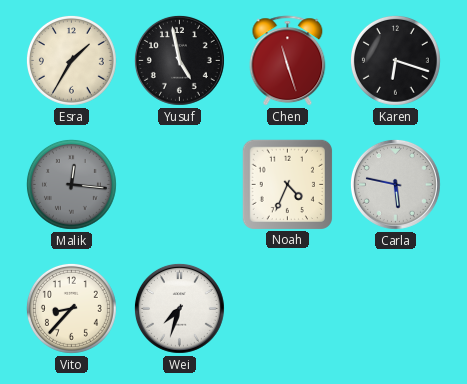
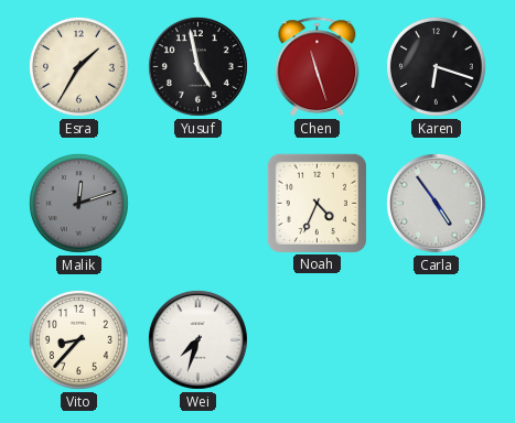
Malik: 12:16 -> 12:12 (78, 203)
Carla: 5:47 -> 4:54 (436, 203)
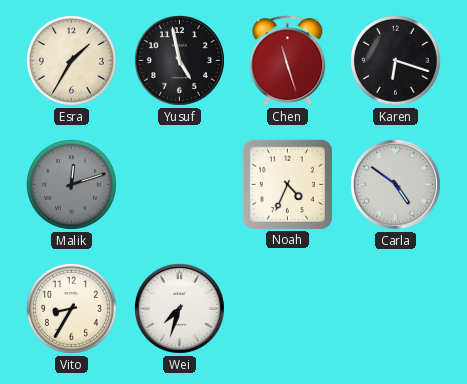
Carla: 4:54 -> 4:51 (395, 184)
Vito: 8:37 -> 8:35 (71, 308)
